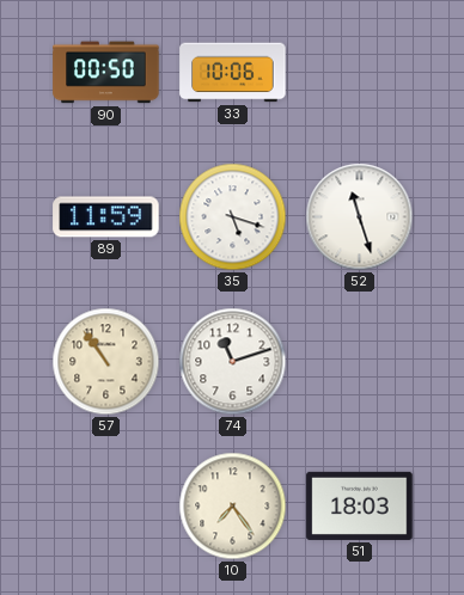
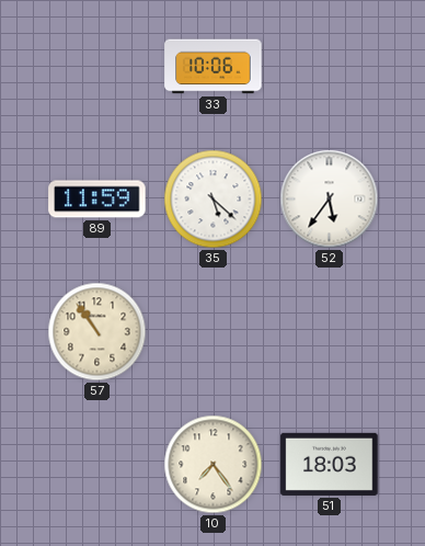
90: 00:50 -> none (106, 73)
35: 5:18 -> 5:22 (214, 200)
52: 11:27 -> 5:36 (330, 200)
74: 11:12 -> none (233, 362)
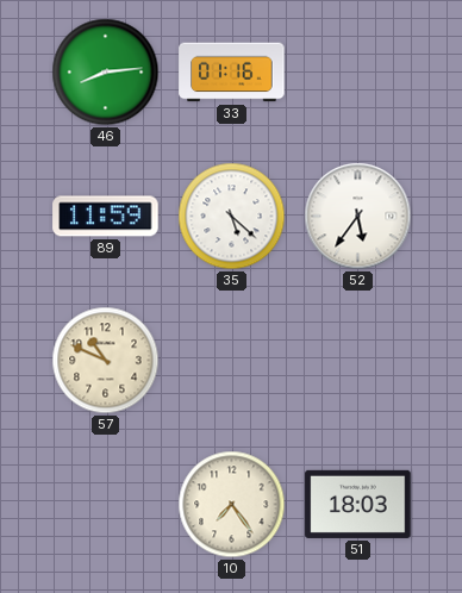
46: none -> 8:14 (106, 73)
33: 10:06 -> 01:16 (232, 73)
57: 10:54 -> 10:49 (106, 361)
